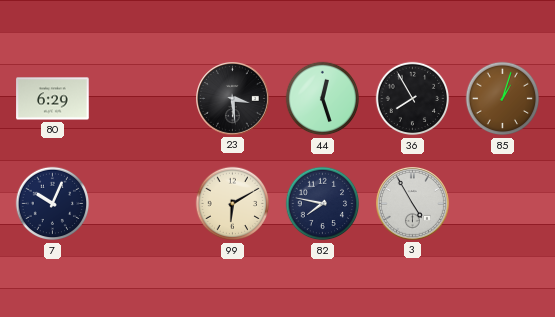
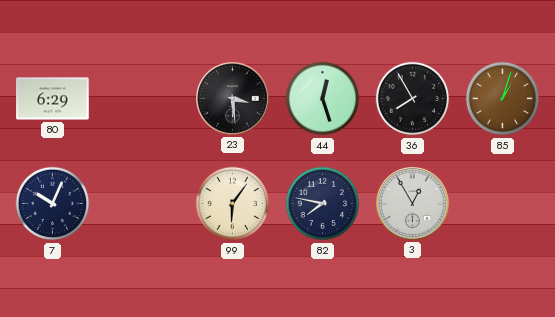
99: 6:10 -> 6:06 (233, 204)
3: 4:55 -> 12:55 (413, 204)
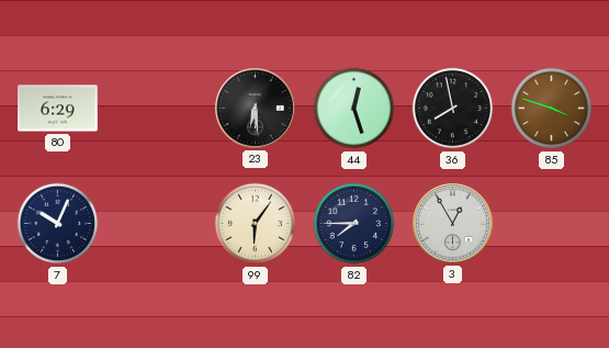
23: 3:29 -> 6:29 (256, 109)
36: 7:55 -> 7:58 (453, 109)
85: 1:03 -> 3:48 (552, 109)
82: 7:47 -> 7:45 (354, 224)
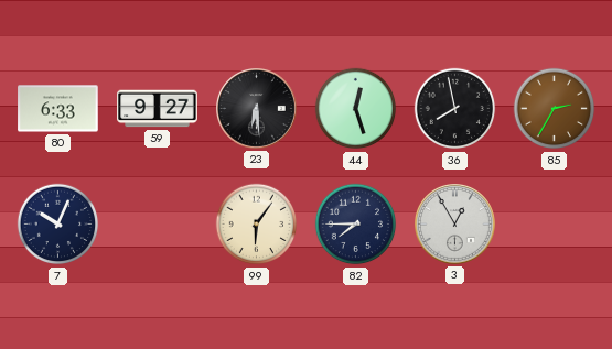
80: 6:29 -> 6:33 (58, 109)
59: none -> 9:27 (158, 109)
85: 3:48 -> 2:35 (555, 109)
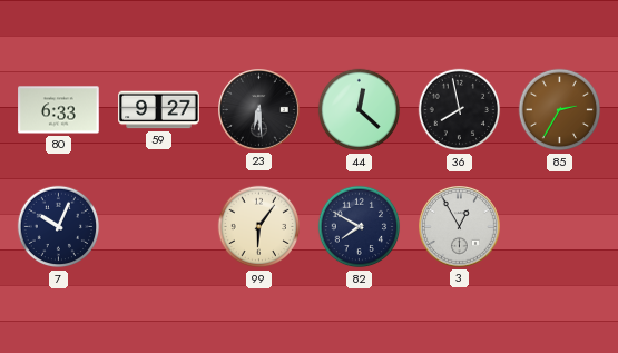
44: 12:27 -> 12:22 (360, 110)
82: 7:45 -> 7:50 (360, 227)
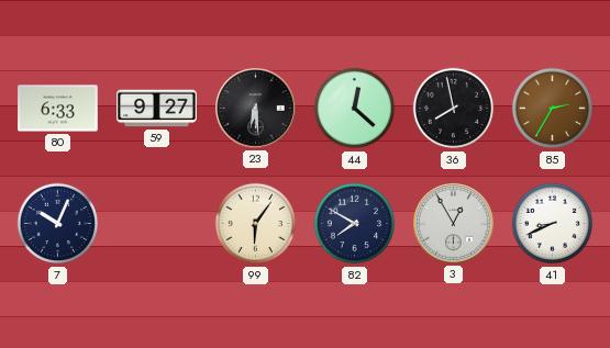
41: none -> 8:41 (553, 224)
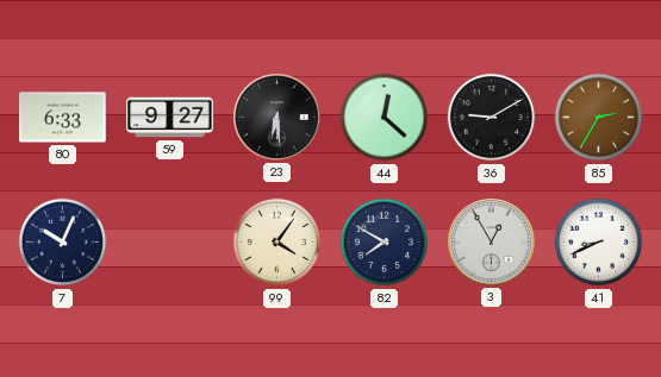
36: 7:58 -> 9:10 (492, 118)
99: 6:06 -> 4:06 (278, 243)
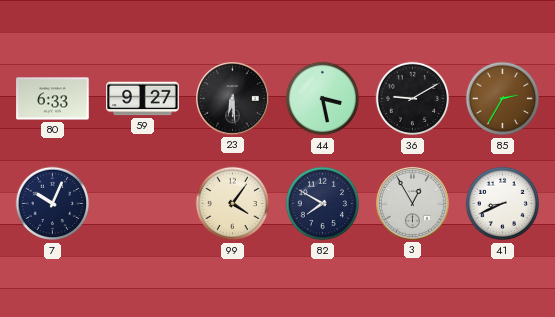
44: 12:22 -> 3:28 (323, 99)
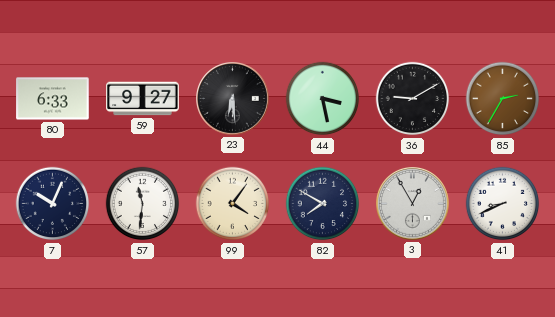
57: none -> 11:31 (143, 204)
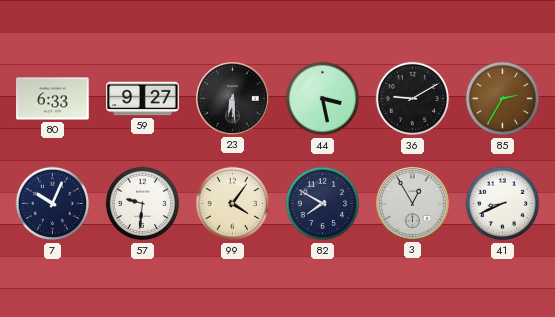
57: 11:31 -> 9:31 (143, 204)
